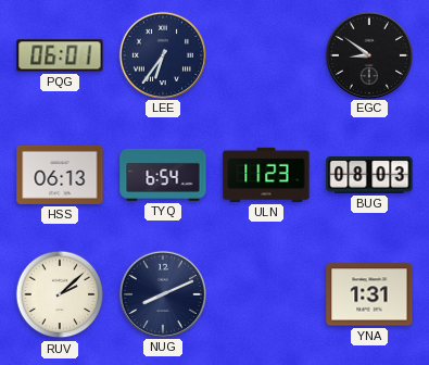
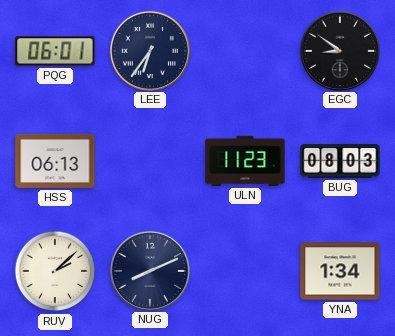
TYQ: 6:54 -> none (163, 175)
YNA: 1:31 -> 1:34 (340, 271)
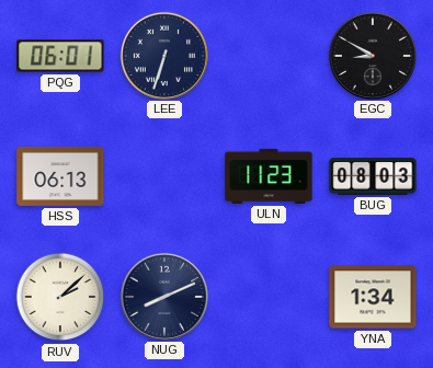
LEE: 6:36 -> 6:33 (163, 55)
EGC: 8:51 -> 8:50 (372, 55)
